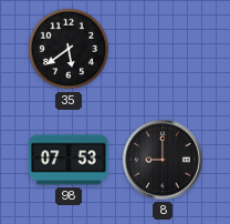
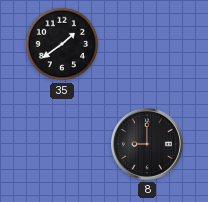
35: 5:39 -> 1:39 (62, 44)
98: 07:53 -> none (70, 160)
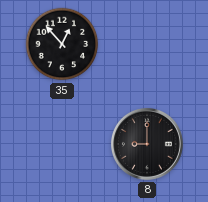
35: 1:39 -> 12:53 (62, 44)
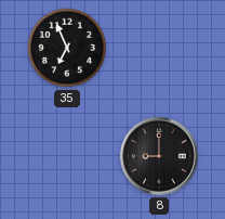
35: 12:53 -> 6:56 (67, 48)
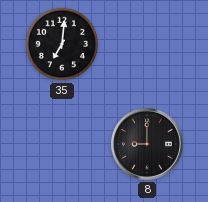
35: 6:56 -> 7:01 (62, 44)
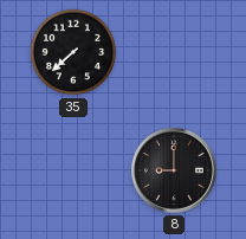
35: 7:01 -> 7:38 (73, 52)
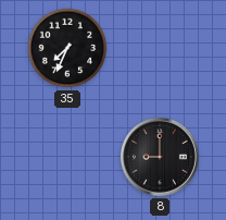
35: 7:38 -> 7:34 (67, 48)
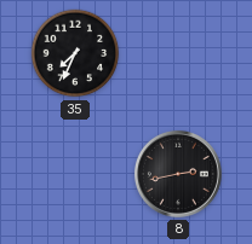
8: 9:00 -> 2:43 (178, 174)
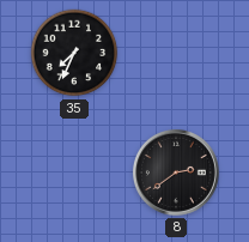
8: 2:43 -> 2:39 (176, 173)
